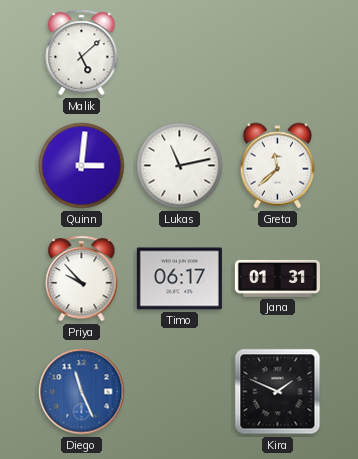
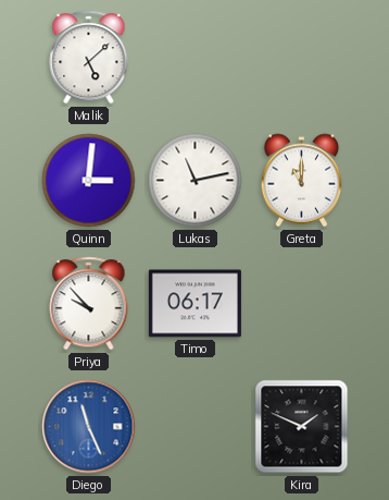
Greta: 11:38 -> 11:00 (302, 181)
Jana: 01:31 -> none (277, 278)
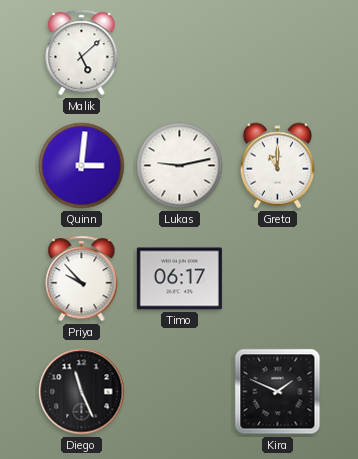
Lukas: 11:13 -> 9:13 (180, 166)
Diego dial: blue -> black (82, 392)
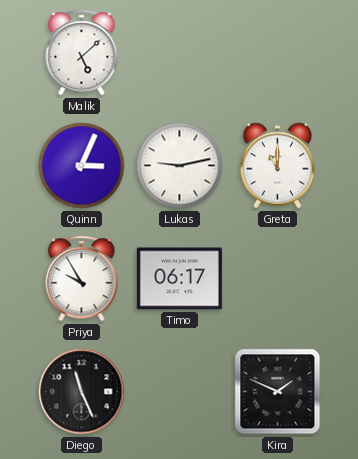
Quinn: 3:01 -> 3:04 (82, 166)
Priya: 9:53 -> 9:55 (82, 279)
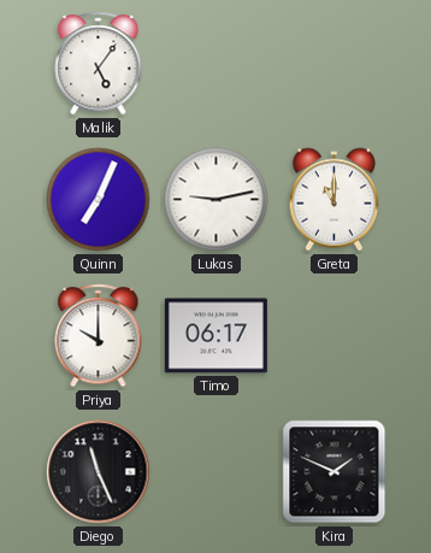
Malik: 5:08 -> 5:06 (99, 64)
Quinn: 3:04 -> 7:04 (99, 200)
Priya: 9:55 -> 10:00 (99, 336)
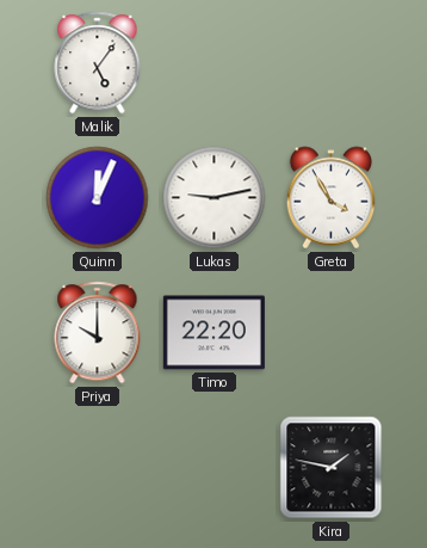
Quinn: 7:04 -> 12:04 (98, 198)
Greta: 11:00 -> 3:55 (332, 198)
Timo: 06:17 -> 22:20 (213, 333)
Diego: 11:26 -> none (99, 472)
Kira: 1:49 -> 1:47 (332, 468)
